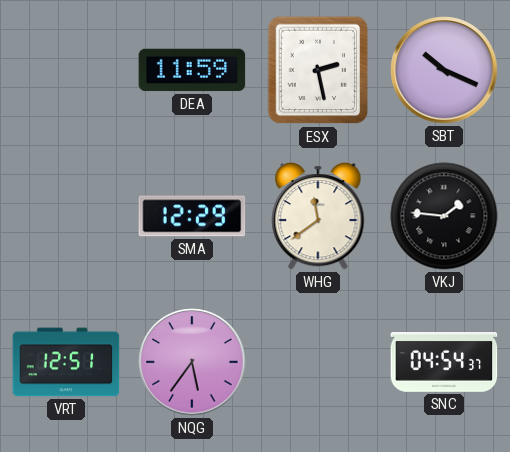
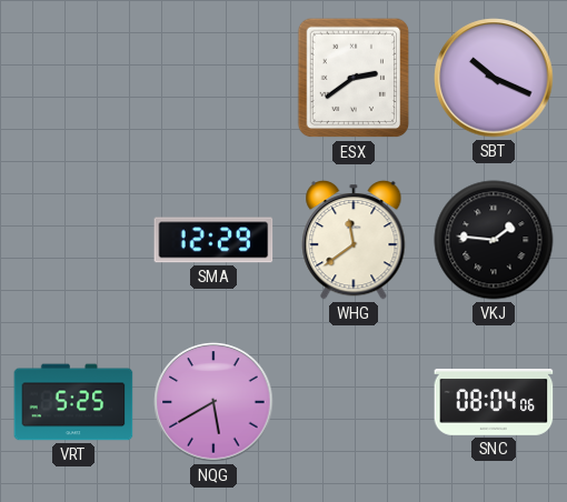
DEA: 11:59 -> none (192, 70)
ESX: 2:28 -> 2:39 (354, 78)
VRT: 12:51 -> 5:25 (73, 402)
NQG: 5:36 -> 5:40 (213, 402)
SNC: 04:54 -> 08:04 (494, 403)
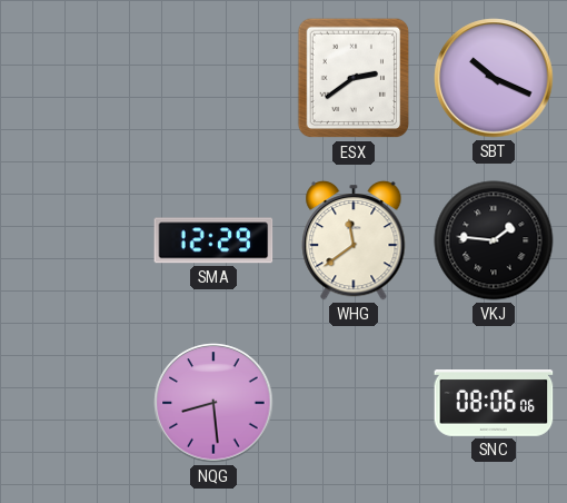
VRT: 5:25 -> none (73, 402)
NQG: 5:40 -> 8:29 (213, 403)
SNC: 08:04 -> 08:06 (494, 404)
